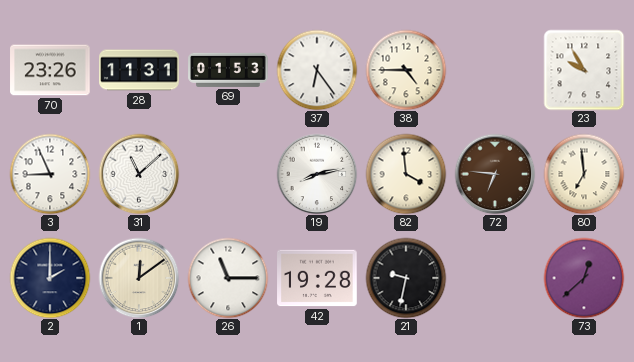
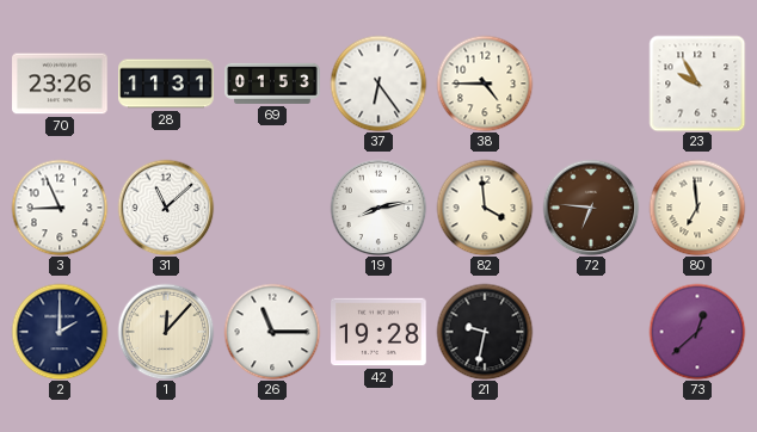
1: 12:09 -> 12:07 (166, 332)
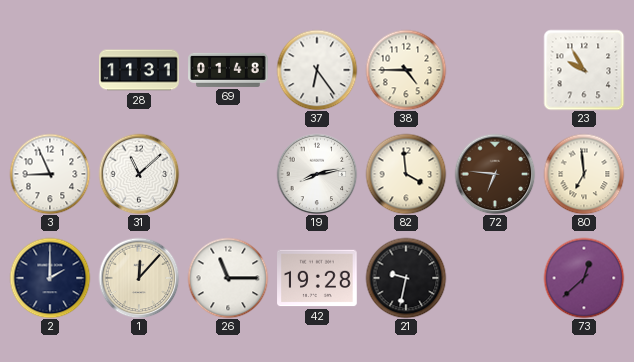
70: 23:26 -> none (60, 84)
69: 01:53 -> 01:48 (228, 70)
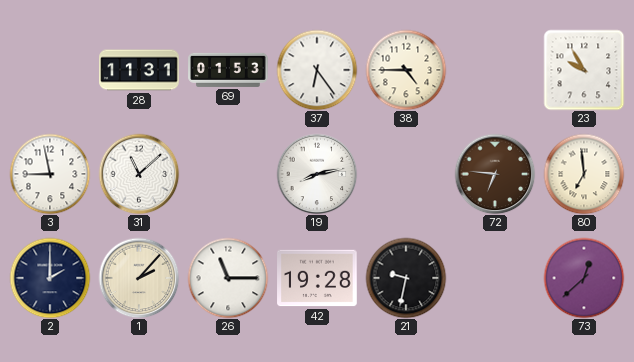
69: 01:48 -> 01:53 (228, 70)
3: 8:56 -> 8:58 (50, 174)
82: 3:59 -> none (406, 174)
1: 12:07 -> 2:07 (139, 278)
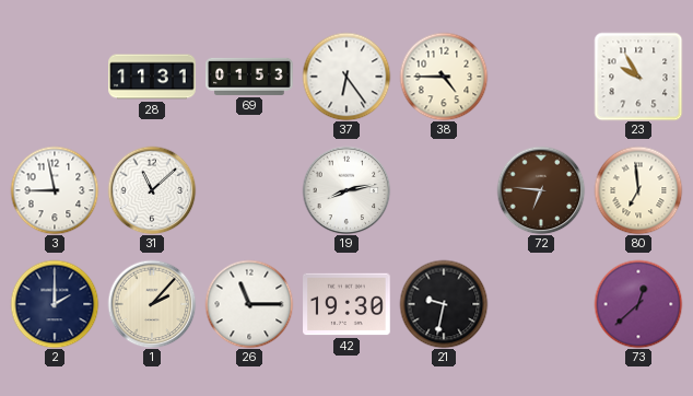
42: 19:28 -> 19:30 (346, 304)
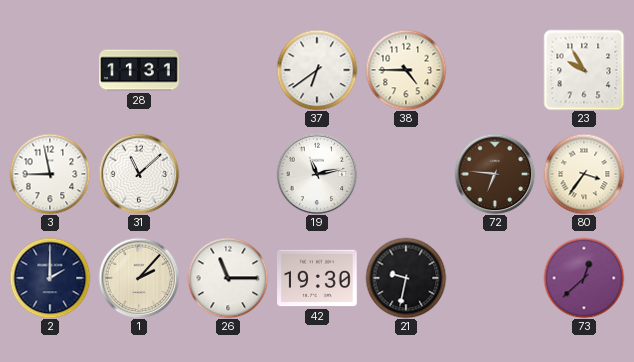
69: 01:53 -> none (249, 77)
37: 6:24 -> 6:39 (317, 70)
19: 8:13 -> 11:13 (317, 174)
80: 6:59 -> 3:36 (584, 174)
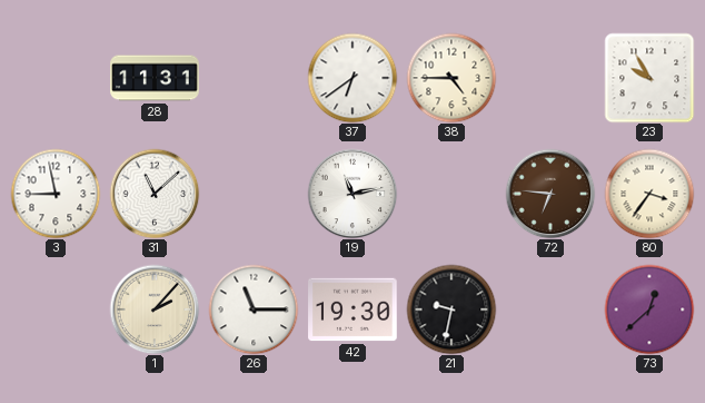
2: 2:00 -> none (50, 278)
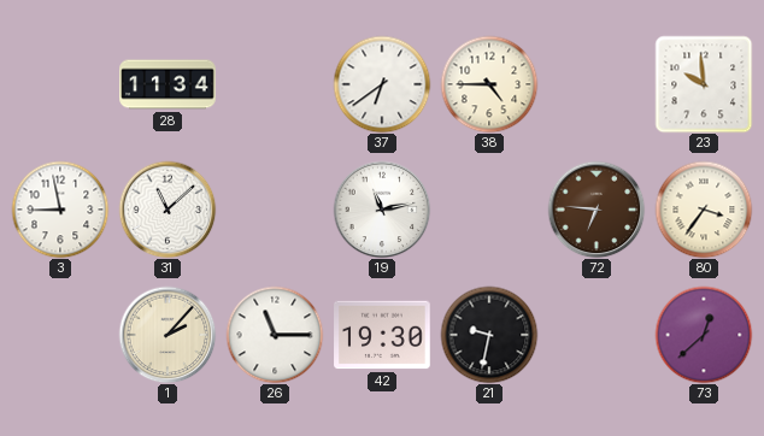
28: 11:31 -> 11:34 (168, 84)
23: 9:55 -> 9:59 (704, 84)
